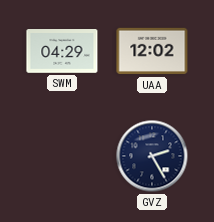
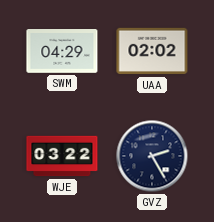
UAA: 12:02 -> 02:02 (152, 51)
WJE: none -> 03:22 (62, 156)
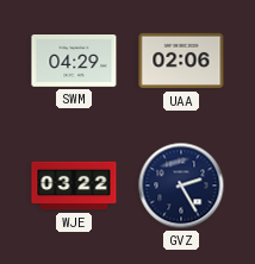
UAA: 02:02 -> 02:06 (181, 61)
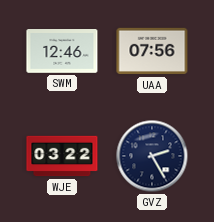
SWM: 04:29 -> 12:46 (62, 51)
UAA: 02:06 -> 07:56 (152, 51)
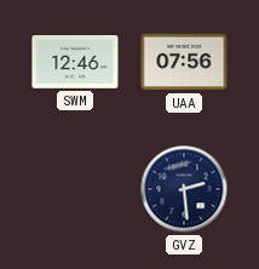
WJE: 03:22 -> none (62, 156)
GVZ: 2:25 -> 2:29 (184, 189)
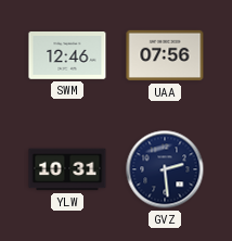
YLW: none -> 10:31 (67, 169)
